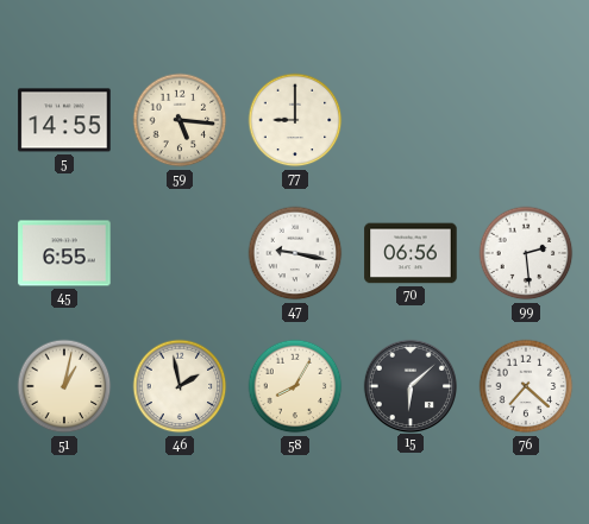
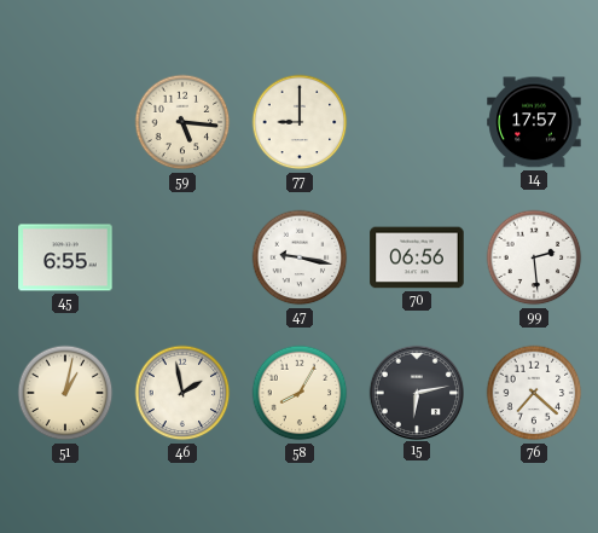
5: 14:55 -> none (64, 120)
14: none -> 17:57 (534, 122)
15: 6:08 -> 6:13 (416, 392)
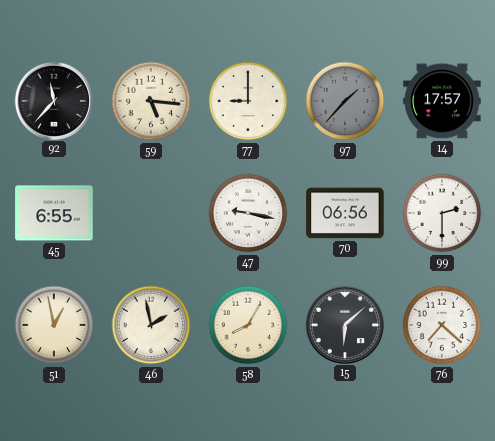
92: none -> 11:37 (53, 100)
97: none -> 1:37 (345, 101)
99: 2:29 -> 2:30 (442, 213)
51: 1:02 -> 12:58 (54, 325)
15: 6:13 -> 6:08 (344, 324)
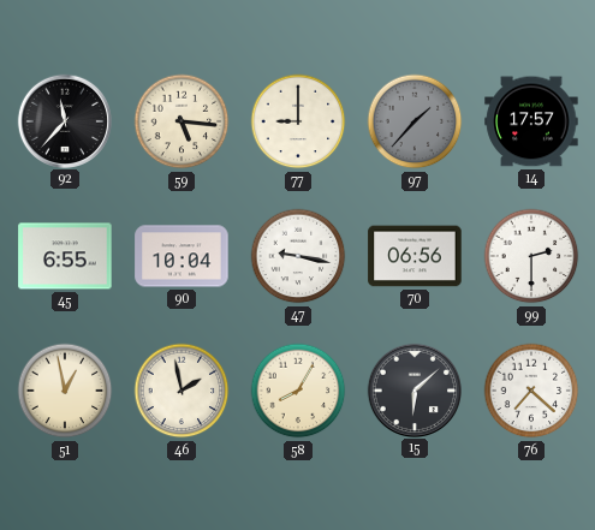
90: none -> 10:04 (182, 256)
